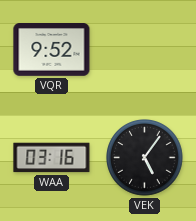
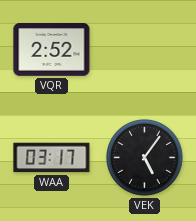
VQR: 9:52 -> 2:52 (52, 50)
WAA: 03:16 -> 03:17 (52, 158)
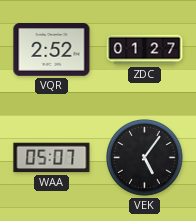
ZDC: none -> 01:27 (145, 50)
WAA: 03:17 -> 05:07 (52, 158)
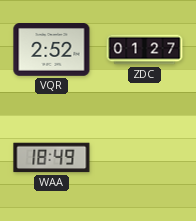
WAA: 05:07 -> 18:49 (52, 158)
VEK: 5:06 -> none (145, 158)
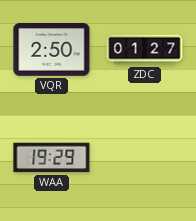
VQR: 2:52 -> 2:50 (52, 50)
WAA: 18:49 -> 19:29 (52, 158)
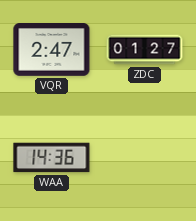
VQR: 2:50 -> 2:47 (52, 50)
WAA: 19:29 -> 14:36 (52, 158)
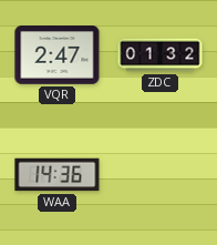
ZDC: 01:27 -> 01:32 (161, 55)
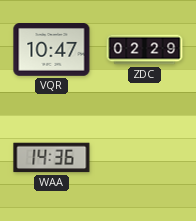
VQR: 2:47 -> 10:47 (52, 50)
ZDC: 01:32 -> 02:29 (145, 50)
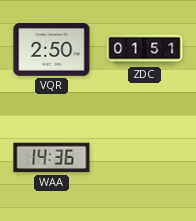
VQR: 10:47 -> 2:50 (52, 50)
ZDC: 02:29 -> 01:51 (145, 50)
